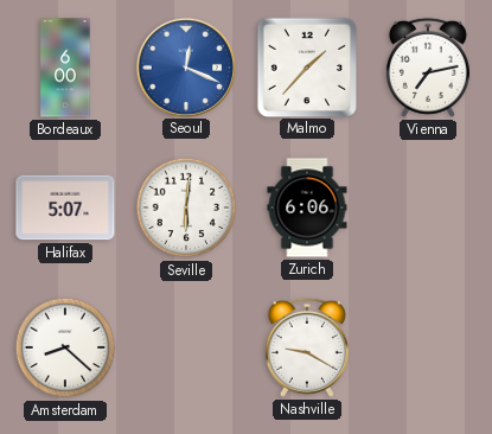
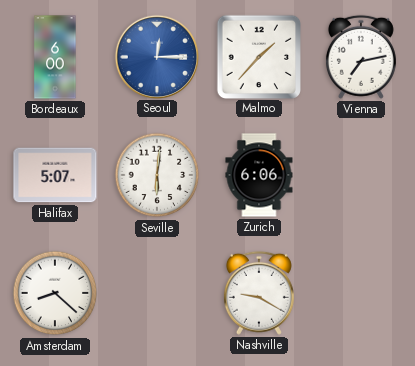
Seoul: 12:19 -> 12:15 (156, 56)
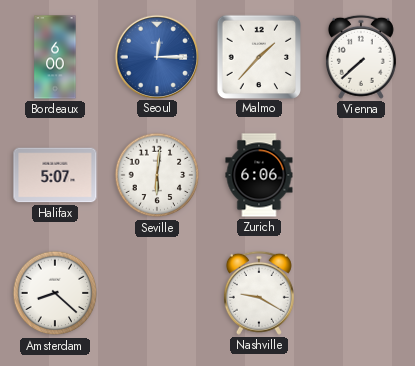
Vienna: 7:13 -> 7:38 (361, 57)
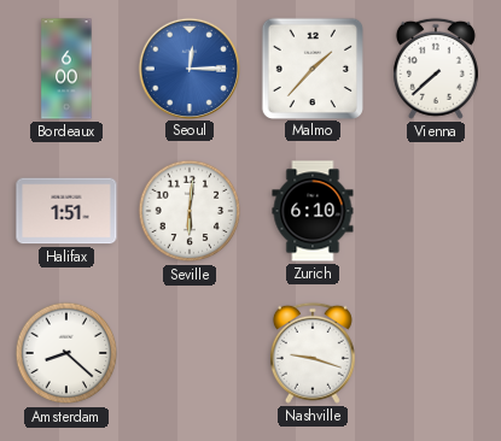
Halifax: 5:07 -> 1:51 (66, 211)
Zurich: 6:06 -> 6:10 (313, 211)
Nashville: 9:20 -> 9:18 (313, 353)
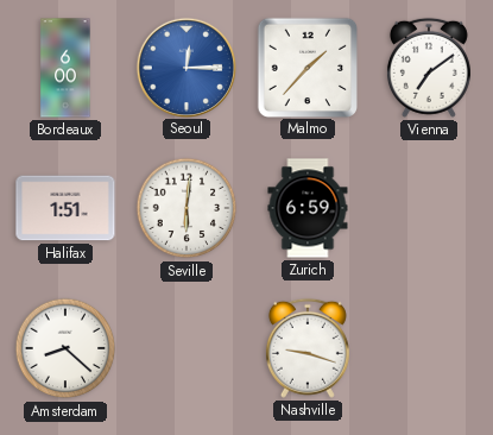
Vienna: 7:38 -> 7:09 (429, 68)
Zurich: 6:10 -> 6:59 (308, 208)
